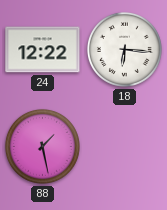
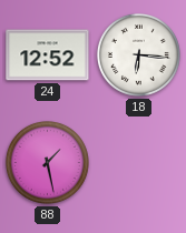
24: 12:22 -> 12:52 (48, 55)
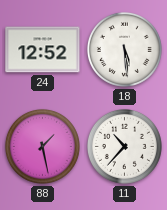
18: 6:16 -> 5:29 (124, 49)
11: none -> 10:37 (124, 146)
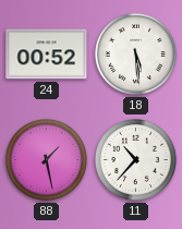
24: 12:52 -> 00:52 (47, 55)
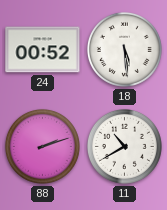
88: 1:28 -> 2:12 (42, 146)
11: 10:37 -> 10:40 (124, 146)
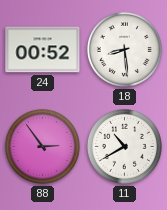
18: 5:29 -> 8:29 (124, 49)
88: 2:12 -> 2:54 (42, 146)
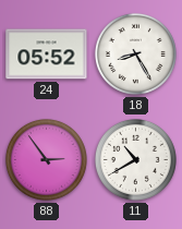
24: 00:52 -> 05:52 (47, 55)
18: 8:29 -> 8:25 (135, 53)
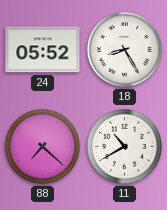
88: 2:54 -> 7:22 (42, 146)
